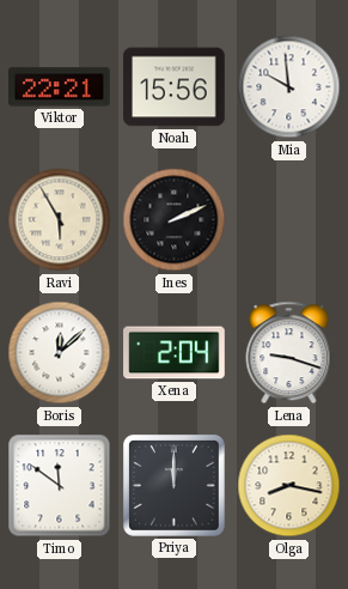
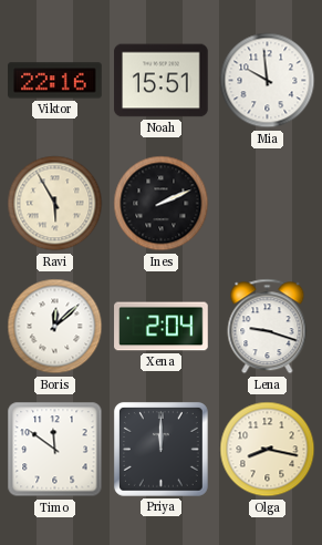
Viktor: 22:21 -> 22:16 (55, 81)
Noah: 15:56 -> 15:51 (162, 81)
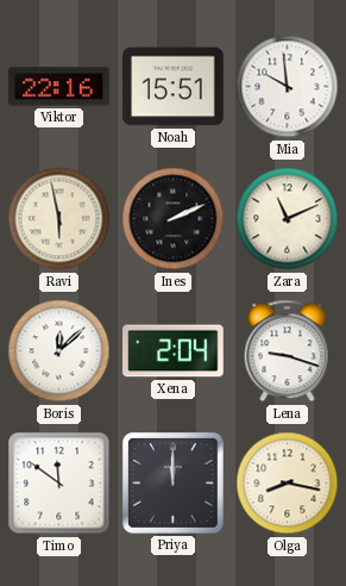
Ravi: 5:55 -> 5:58 (59, 219)
Zara: none -> 11:11 (288, 219)
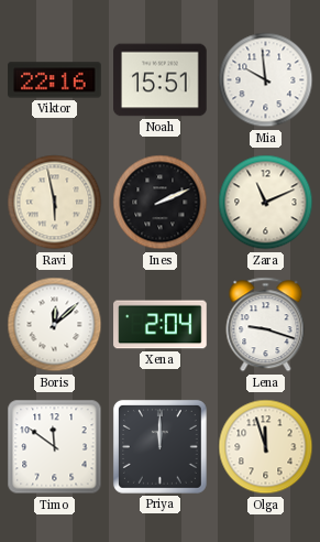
Olga: 8:17 -> 11:57 (266, 447)
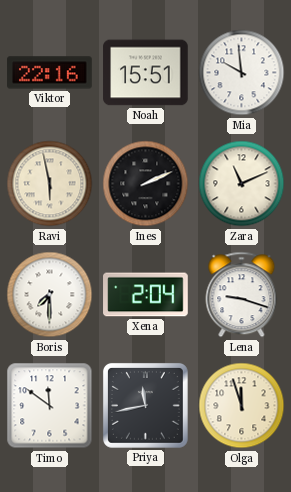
Boris: 12:08 -> 7:30 (50, 295)
Priya: 12:00 -> 11:43 (145, 405)
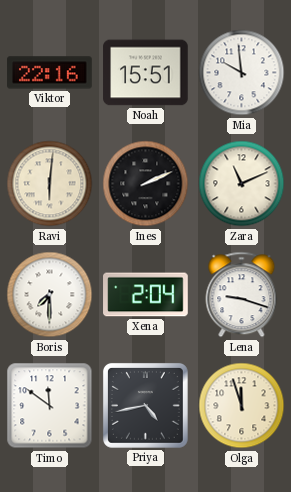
Ravi: 5:58 -> 6:01 (50, 184)
Priya: 11:43 -> 4:43 (145, 405)
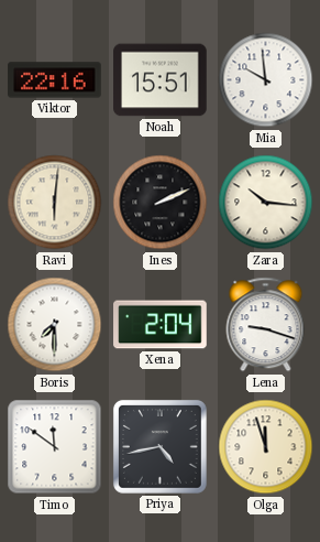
Zara: 11:11 -> 10:16 (266, 203)
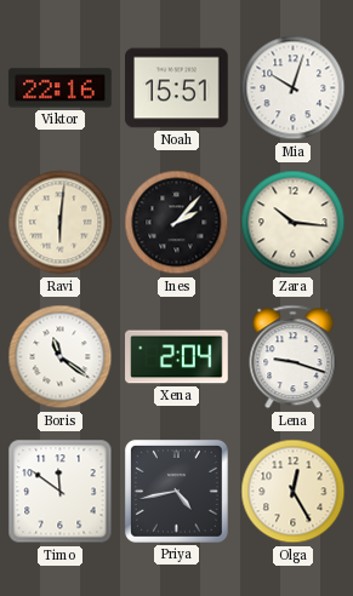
Mia: 9:59 -> 10:03 (294, 88)
Ines: 2:11 -> 2:07 (177, 223)
Boris: 7:30 -> 11:21 (61, 357)
Olga: 11:57 -> 12:25 (294, 492)
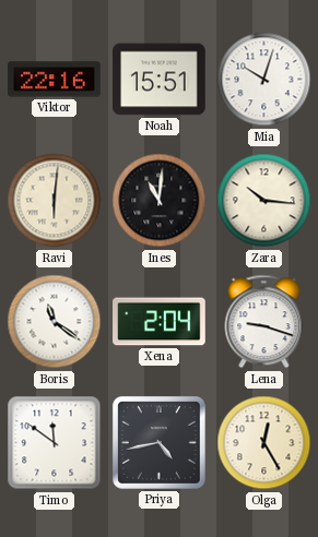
Ines: 2:07 -> 11:01 (160, 201)
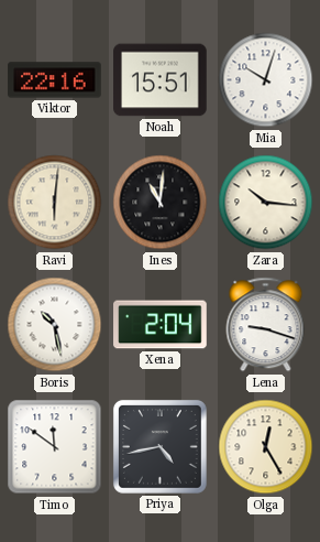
Boris: 11:21 -> 10:28 (55, 325)
